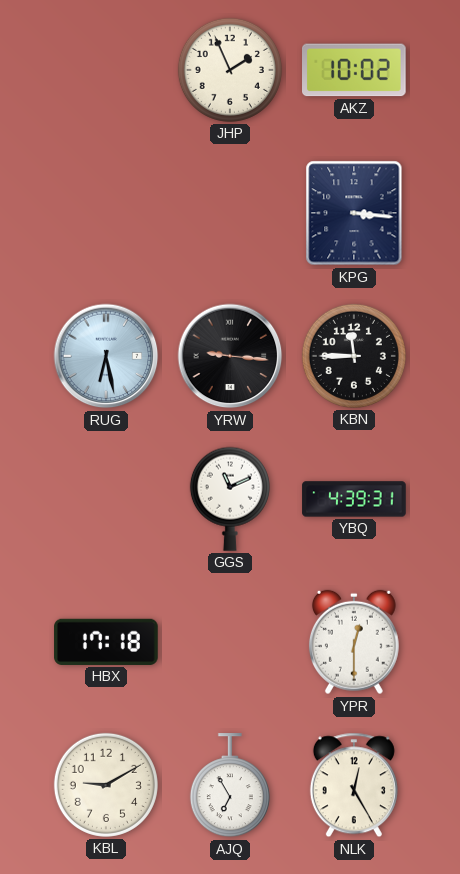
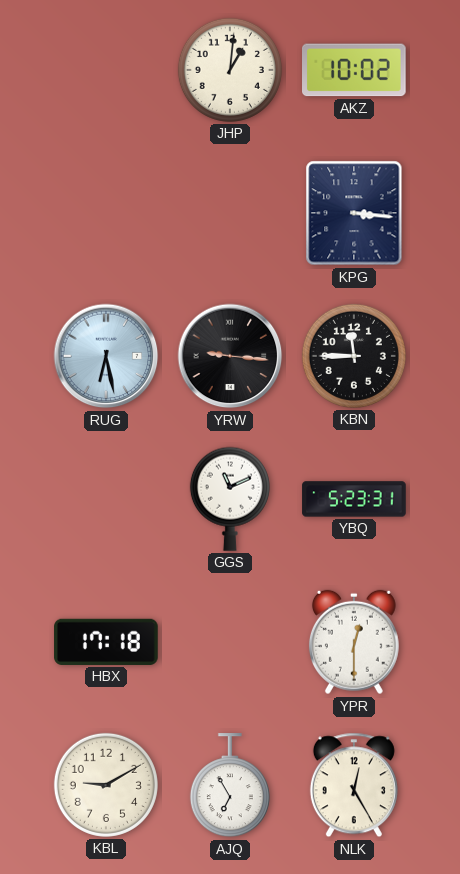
JHP: 1:56 -> 1:01 (230, 70)
YBQ: 4:39 -> 5:23 (354, 499)
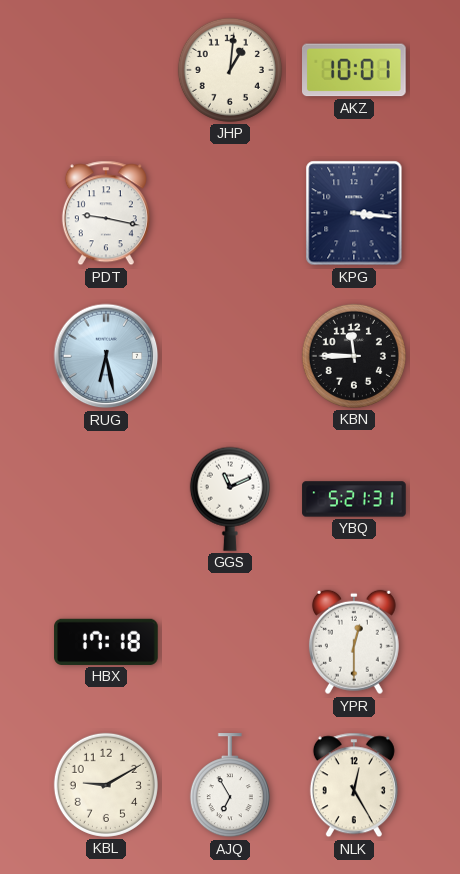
AKZ: 10:02 -> 10:01 (355, 70)
PDT: none -> 9:17 (106, 213)
YRW: 9:16 -> none (230, 356)
YBQ: 5:23 -> 5:21 (354, 499)
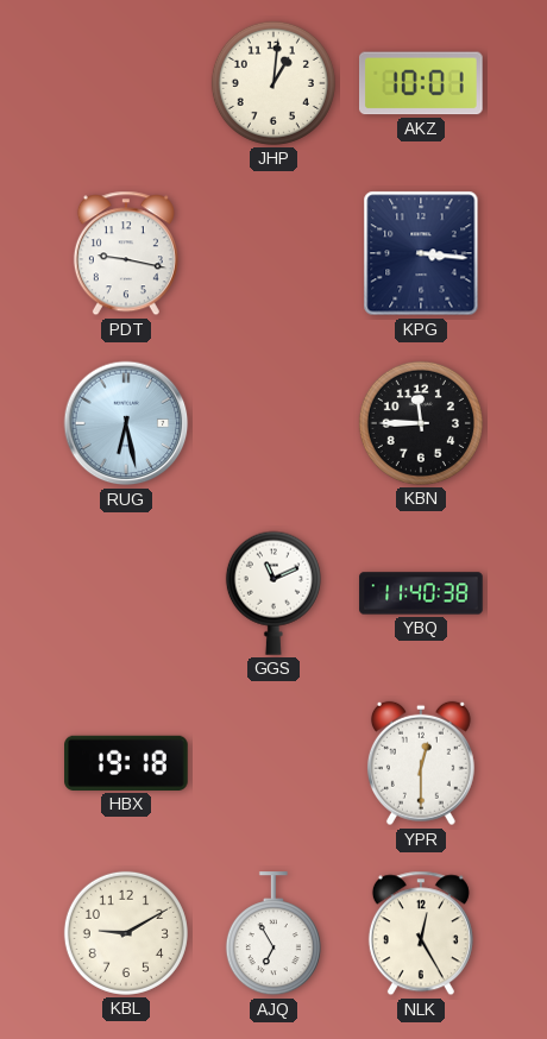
YBQ: 5:21 -> 11:40 (421, 593)
HBX: 17:18 -> 19:18 (126, 763)
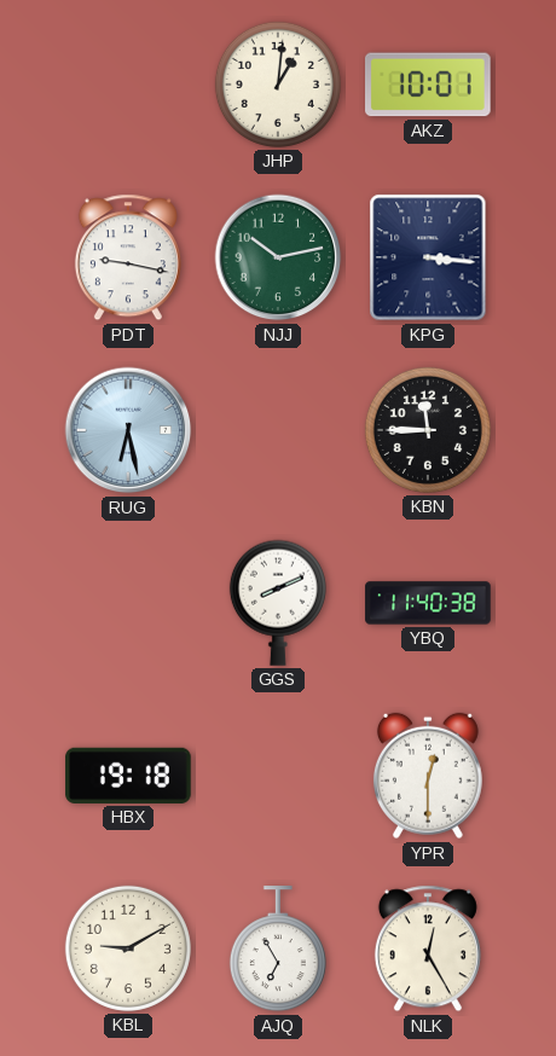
NJJ: none -> 10:13 (278, 257)
GGS: 11:11 -> 8:11 (278, 603)
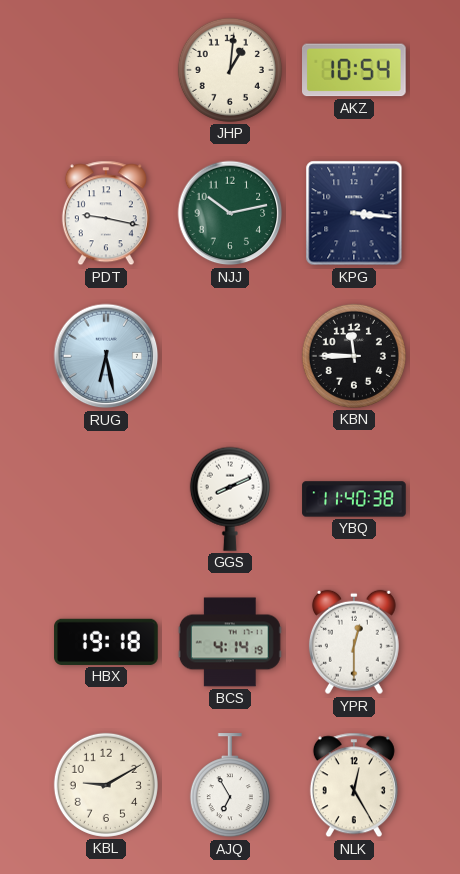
AKZ: 10:01 -> 10:54 (355, 70)
BCS: none -> 4:14 (230, 642)
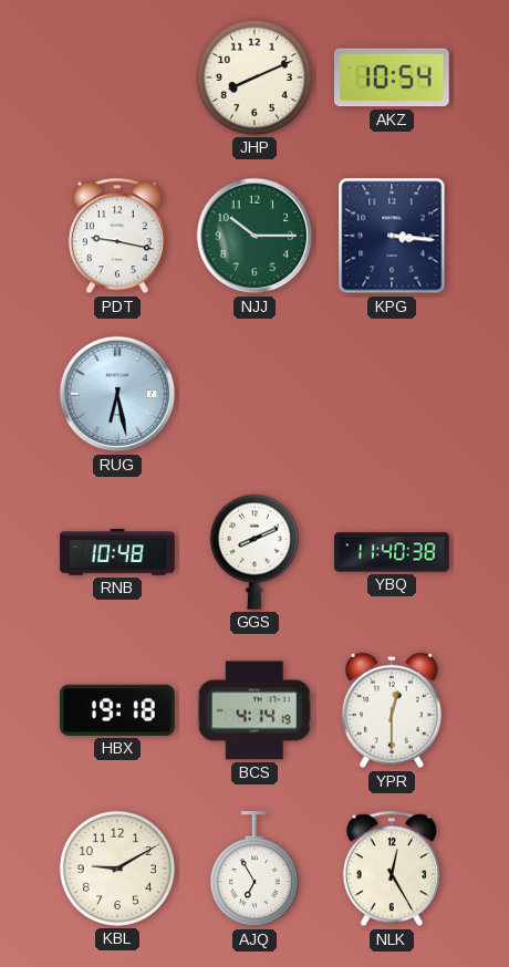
JHP: 1:01 -> 8:11 (254, 77)
NJJ: 10:13 -> 10:15 (254, 236)
KBN: 11:45 -> none (354, 356)
RNB: none -> 10:48 (117, 552)
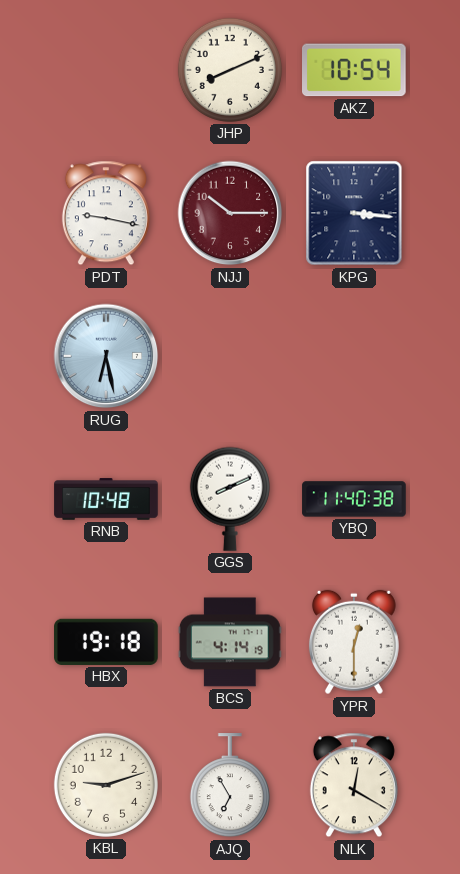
NJJ dial: green -> burgundy (230, 213)
KBL: 9:10 -> 9:12 (106, 785)
NLK: 12:25 -> 12:20 (354, 785)
